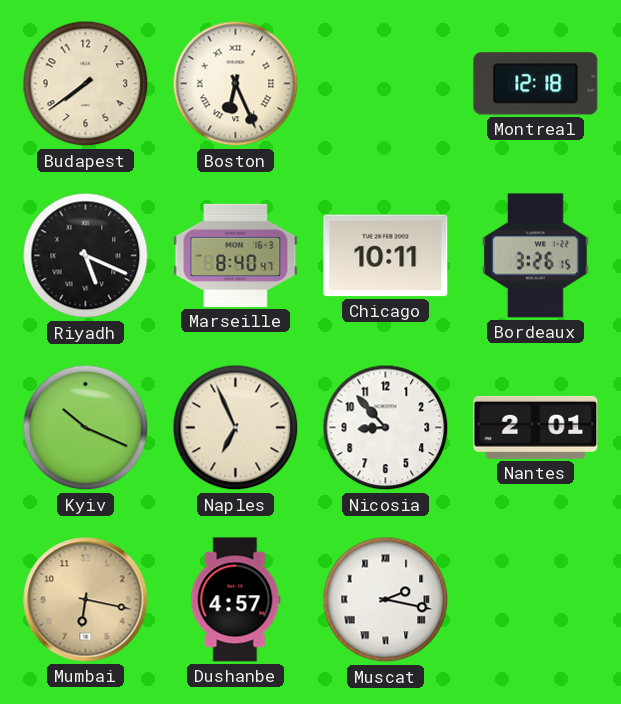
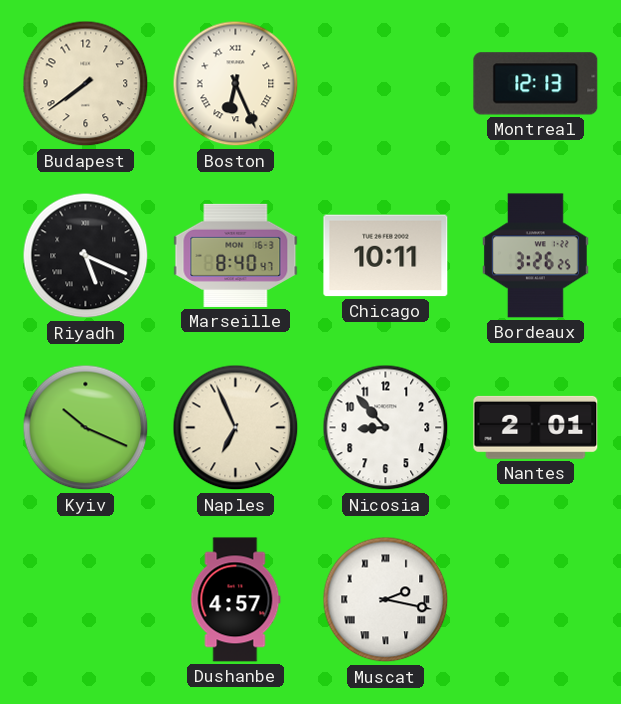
Montreal: 12:18 -> 12:13 (536, 84)
Bordeaux: 3:26:15 -> 3:26:25 (535, 256)
Mumbai: 6:17 -> none (86, 600)
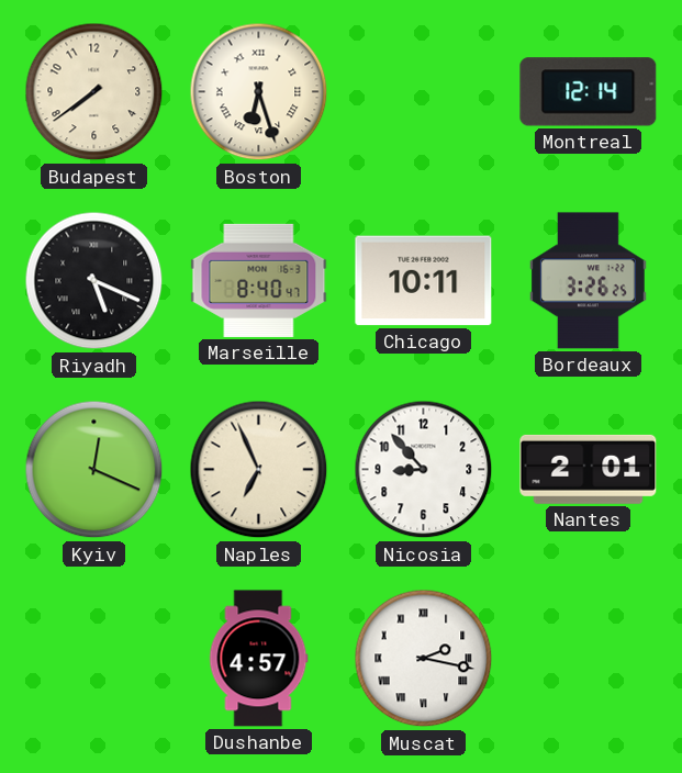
Boston: 6:26 -> 6:27 (259, 92)
Montreal: 12:13 -> 12:14 (589, 92)
Kyiv: 10:19 -> 12:19 (94, 470)
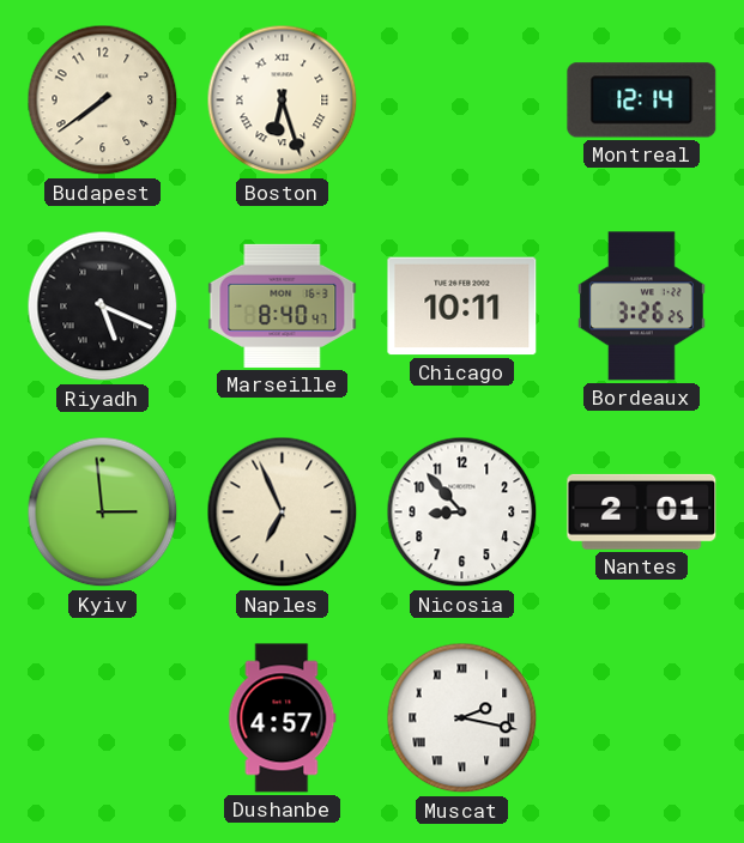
Kyiv: 12:19 -> 2:59 (103, 513)
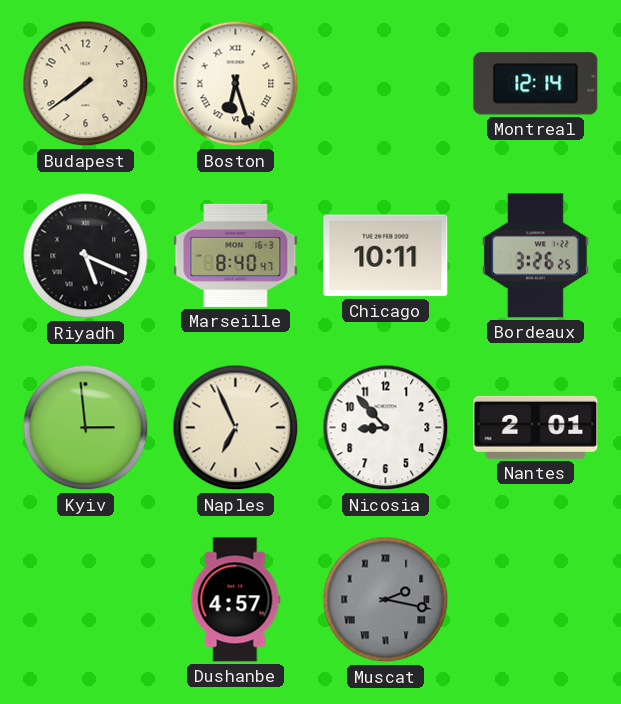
Muscat dial: white -> grey (386, 600)
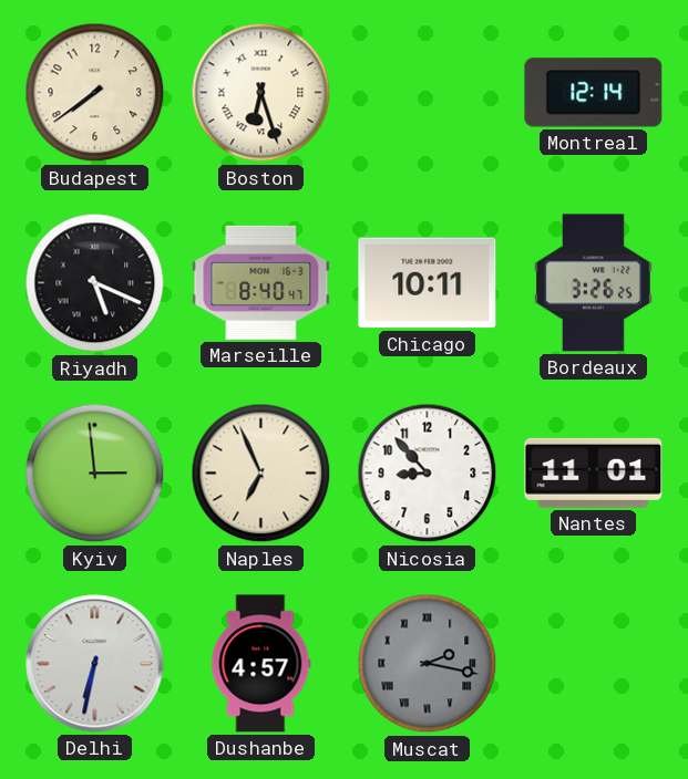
Nantes: 2:01 -> 11:01 (594, 472)
Delhi: none -> 6:32 (95, 664)
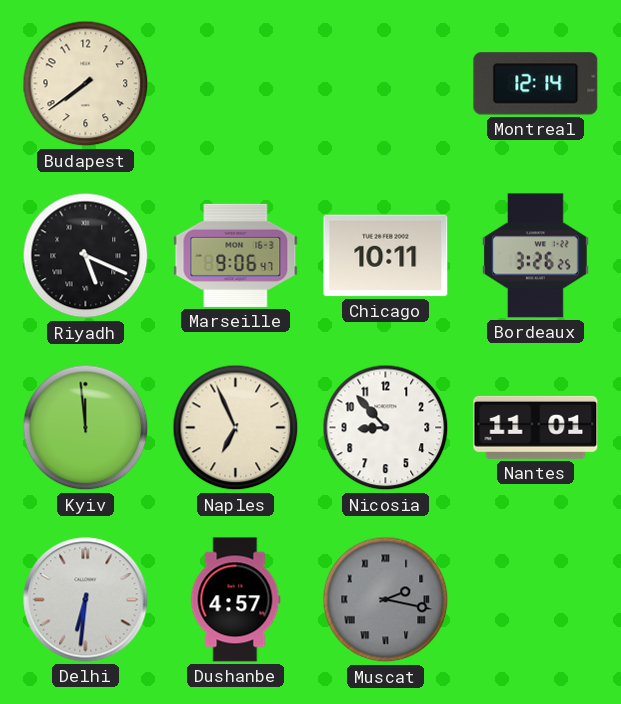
Boston: 6:27 -> none (261, 93)
Marseille: 8:40 -> 9:06 (236, 255)
Kyiv: 2:59 -> 11:59 (86, 428)
Delhi: 6:32 -> 6:31 (86, 600)
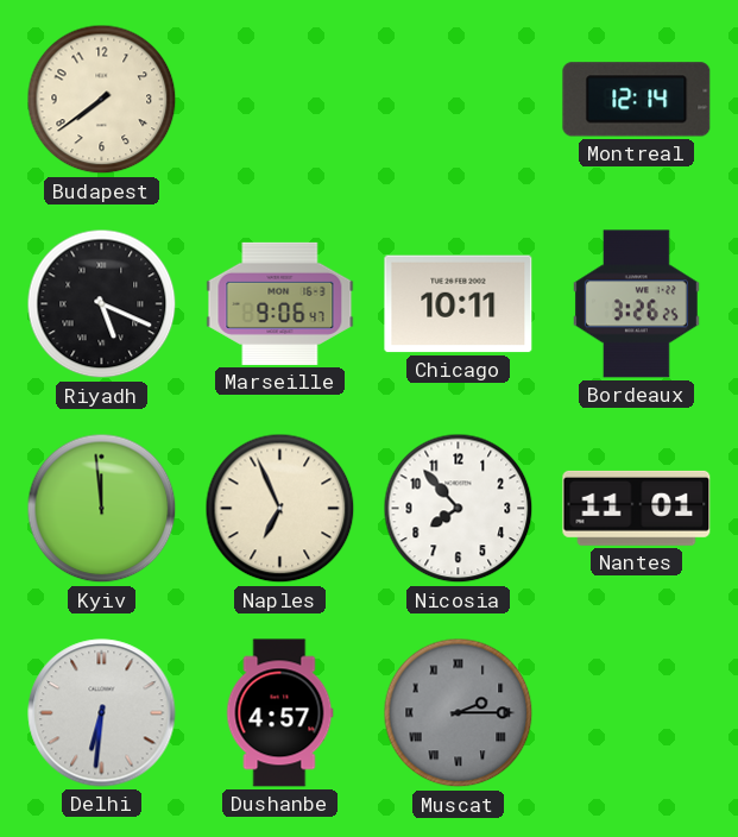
Nicosia: 8:53 -> 7:53 (459, 509)
Muscat: 2:17 -> 2:15 (459, 713)
